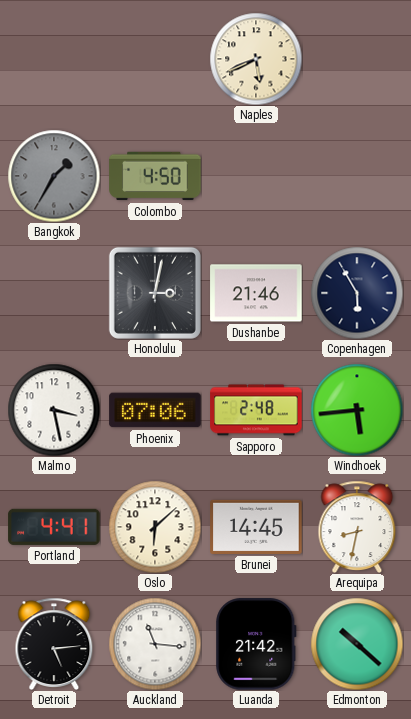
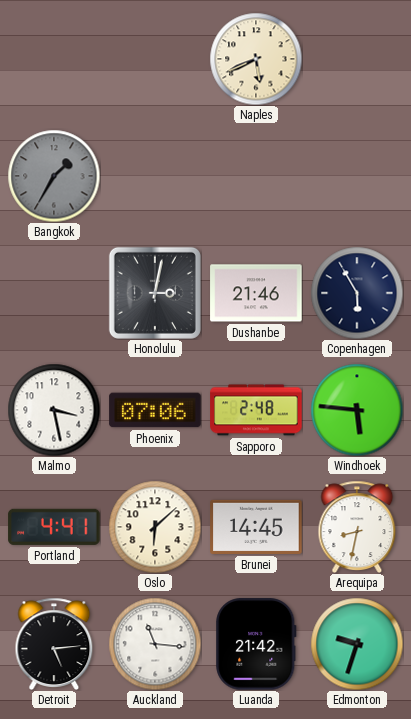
Colombo: 4:50 -> none (155, 176)
Windhoek: 5:44 -> 5:46 (357, 410)
Edmonton: 10:22 -> 9:33 (357, 644)
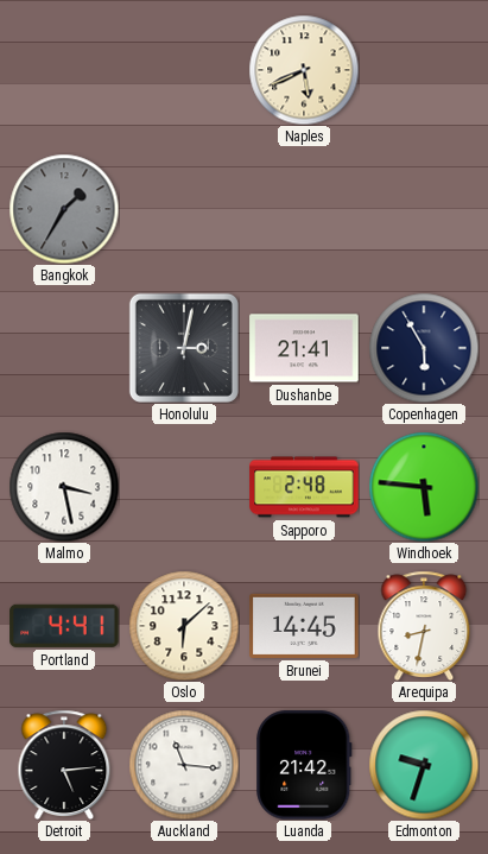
Dushanbe: 21:46 -> 21:41 (304, 348)
Phoenix: 07:06 -> none (155, 410)
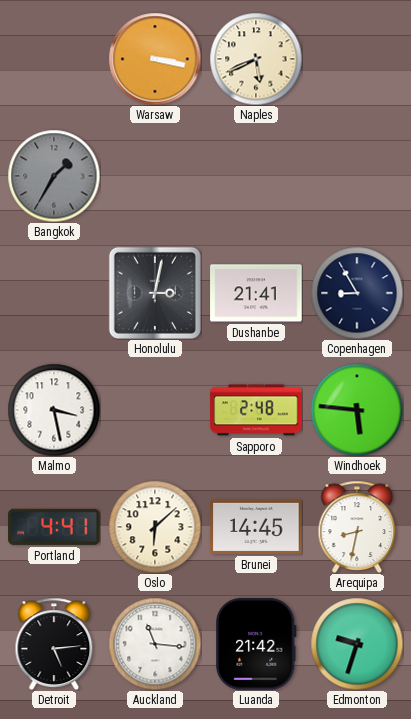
Warsaw: none -> 3:17 (155, 59)
Copenhagen: 5:55 -> 8:55 (357, 293)
